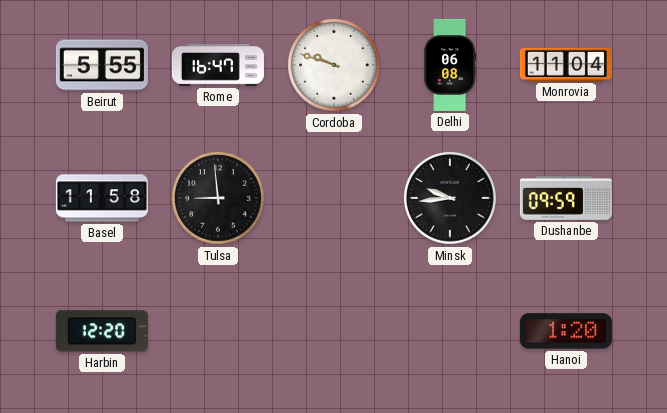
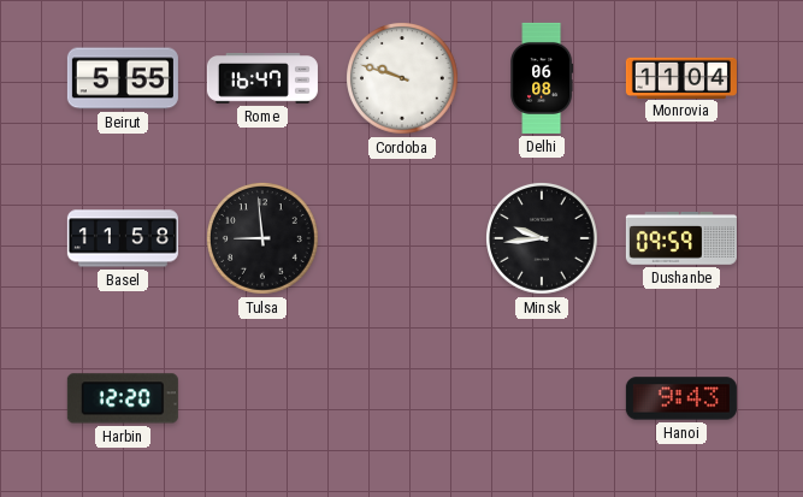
Hanoi: 1:20 -> 9:43 (681, 398)
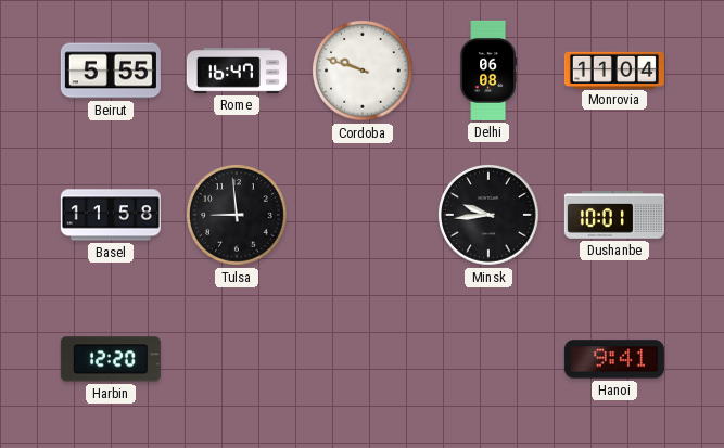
Dushanbe: 09:59 -> 10:01 (614, 216)
Hanoi: 9:43 -> 9:41 (614, 359)
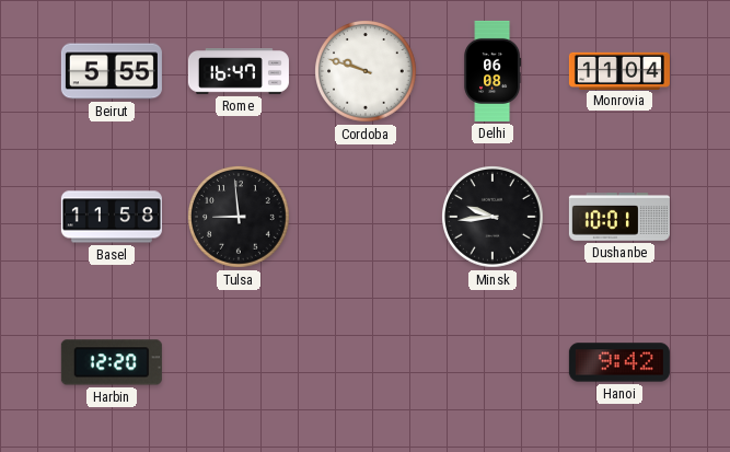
Hanoi: 9:41 -> 9:42 (619, 362)
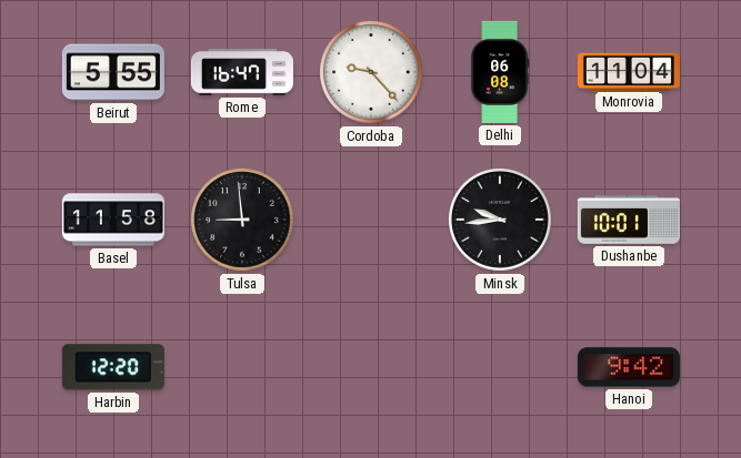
Cordoba: 9:48 -> 9:23 (372, 73)
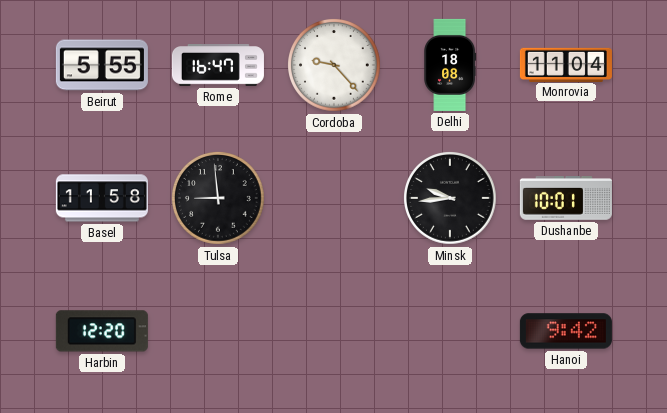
Delhi: 06:08 -> 18:08 (450, 65)
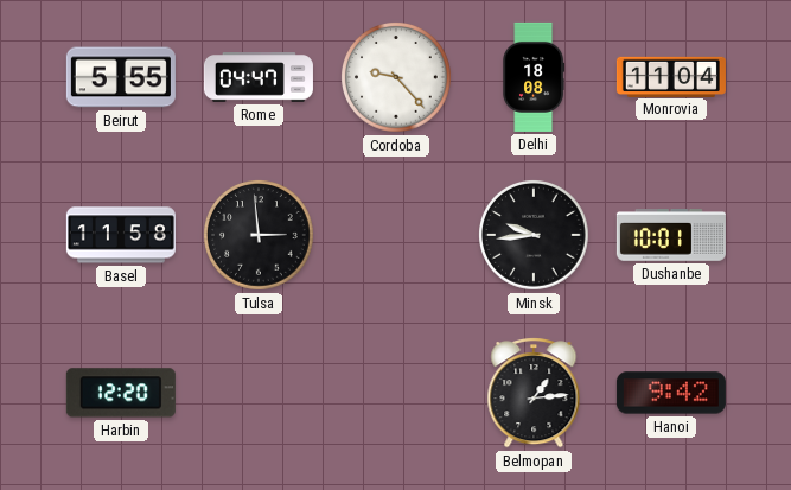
Rome: 16:47 -> 04:47 (259, 77)
Tulsa: 8:59 -> 2:59 (260, 236)
Belmopan: none -> 1:14 (534, 394)
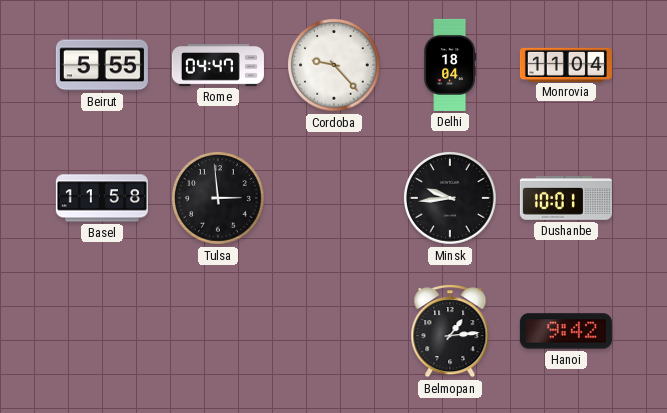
Delhi: 18:08 -> 18:04 (450, 65)
Harbin: 12:20 -> none (121, 393)
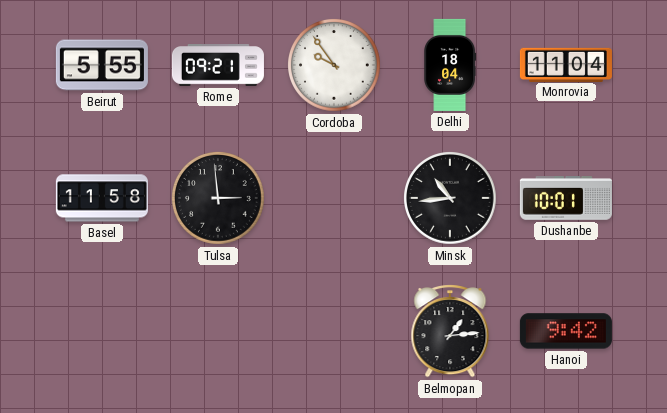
Rome: 04:47 -> 09:21 (218, 65)
Cordoba: 9:23 -> 9:54 (335, 66)
Minsk: 9:44 -> 10:44 (451, 199)
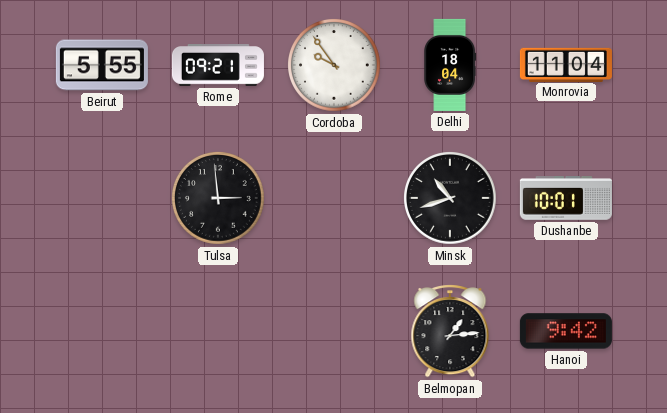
Basel: 11:58 -> none (102, 198)
Minsk: 10:44 -> 10:42 (451, 199)
